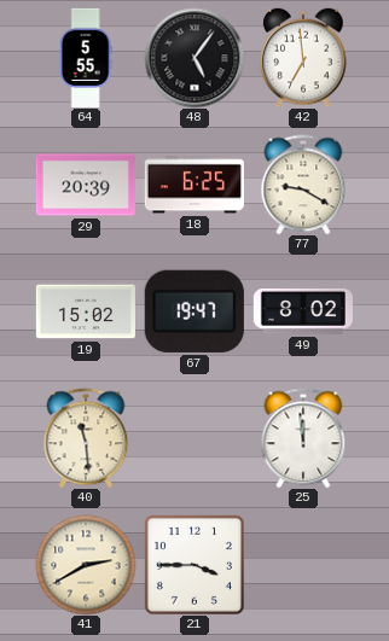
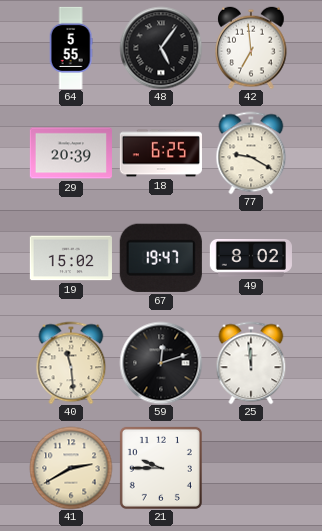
59: none -> 12:12 (161, 363)
21: 3:45 -> 9:45 (161, 468)
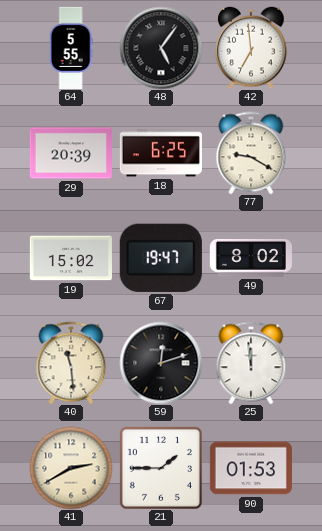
21: 9:45 -> 1:45 (161, 468)
90: none -> 01:53 (251, 468)
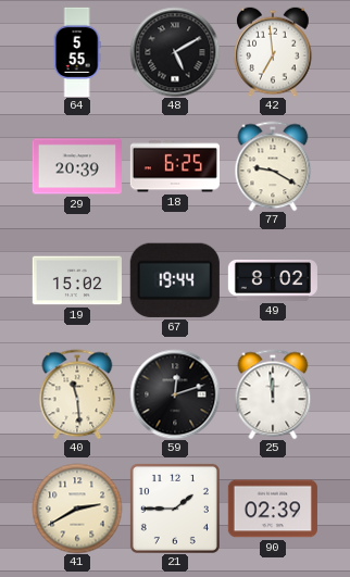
48: 5:06 -> 5:10 (175, 52)
67: 19:47 -> 19:44 (175, 280)
90: 01:53 -> 02:39 (273, 509)
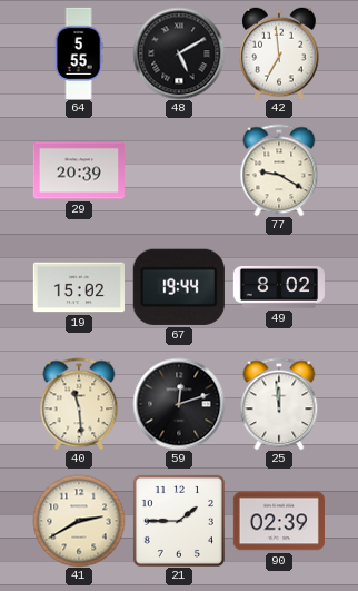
18: 6:25 -> none (175, 166)
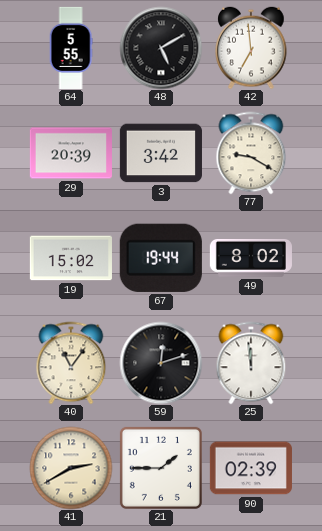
3: none -> 3:42 (161, 153)
40: 11:29 -> 11:06 (71, 363)
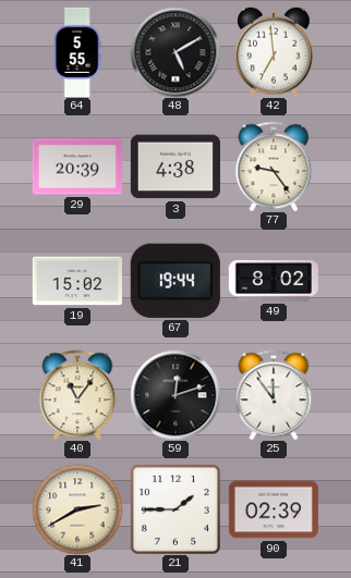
3: 3:42 -> 4:38 (175, 167)
77: 9:20 -> 9:24 (274, 167)
25: 11:59 -> 11:54 (274, 395)
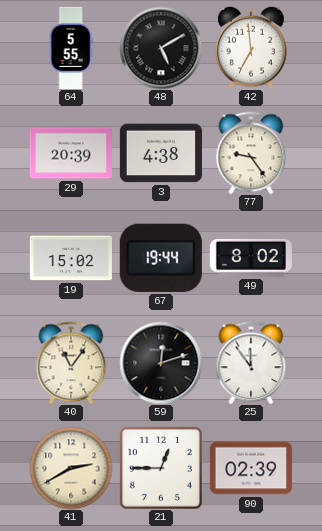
21: 1:45 -> 12:45 (161, 468)
